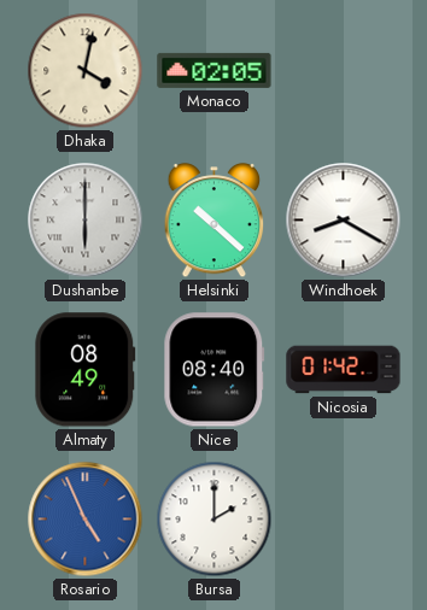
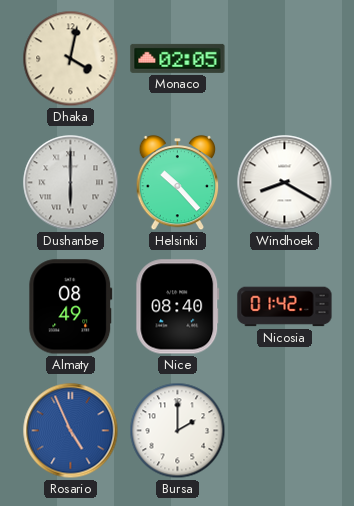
Helsinki: 10:22 -> 10:23 (178, 183)
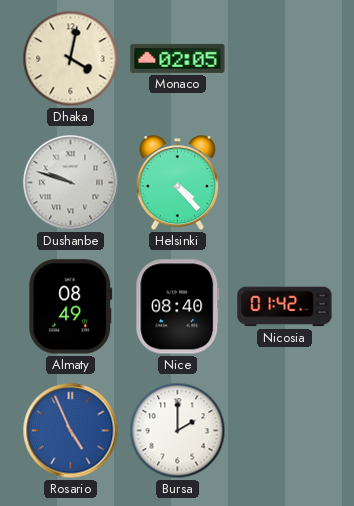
Dushanbe: 6:00 -> 9:48 (71, 183)
Helsinki: 10:23 -> 4:23 (178, 183)
Windhoek: 8:20 -> none (285, 183)
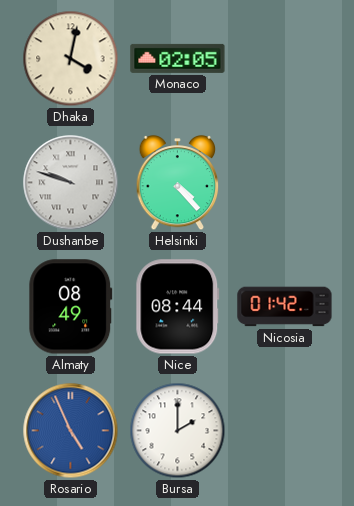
Nice: 08:40 -> 08:44 (178, 307)
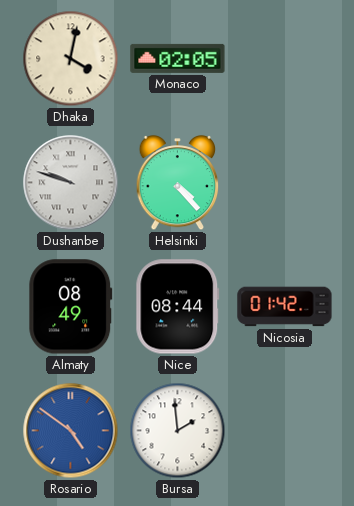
Rosario: 4:56 -> 4:51 (71, 431)
Bursa: 2:00 -> 1:59 (178, 431)
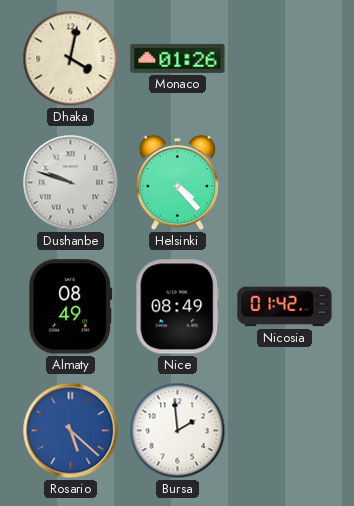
Monaco: 02:05 -> 01:26 (178, 58)
Nice: 08:44 -> 08:49 (178, 307)
Rosario: 4:51 -> 5:22 (71, 431)
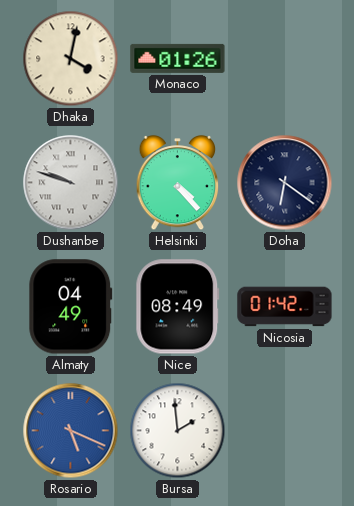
Doha: none -> 6:21 (285, 183)
Almaty: 08:49 -> 04:49 (71, 307)
Rosario: 5:22 -> 5:19 (71, 431)
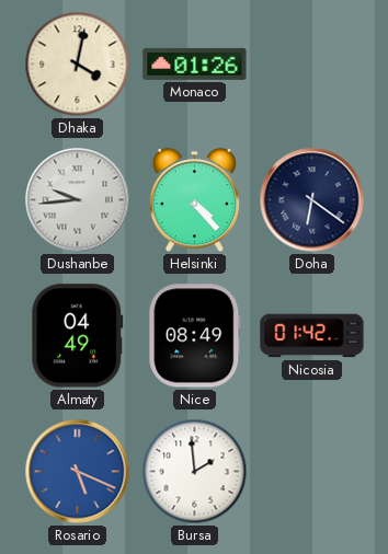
Dushanbe: 9:48 -> 9:44 (78, 200)
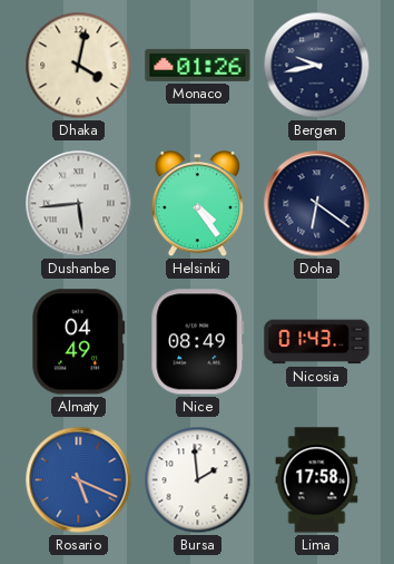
Bergen: none -> 9:43 (317, 66)
Dushanbe: 9:44 -> 5:44 (79, 204)
Helsinki: 4:23 -> 4:24 (198, 204)
Nicosia: 01:42 -> 01:43 (317, 342)
Lima: none -> 17:58 (317, 480)
